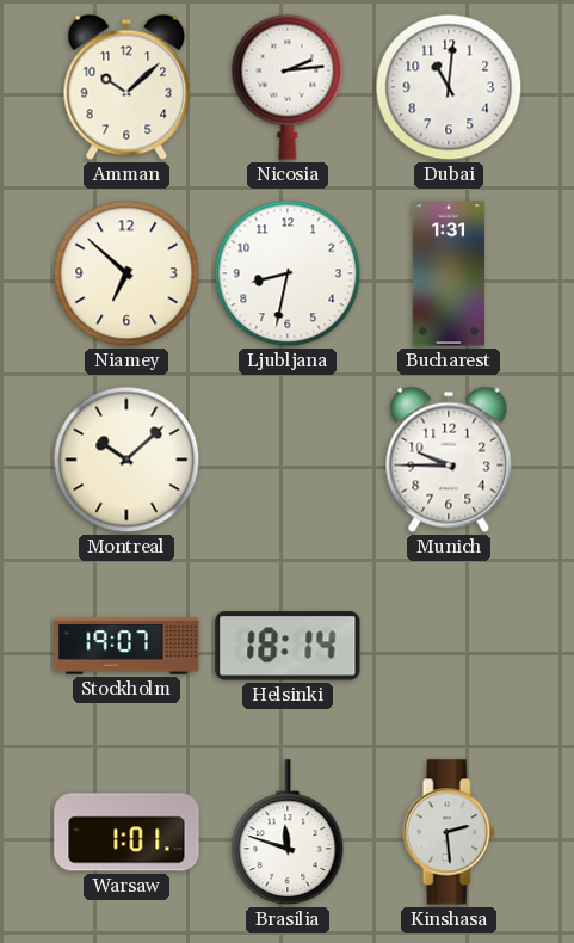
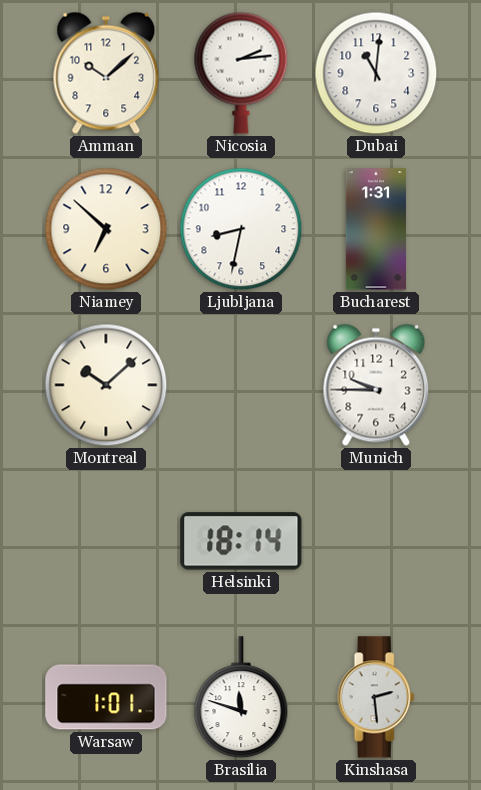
Stockholm: 19:07 -> none (126, 646)
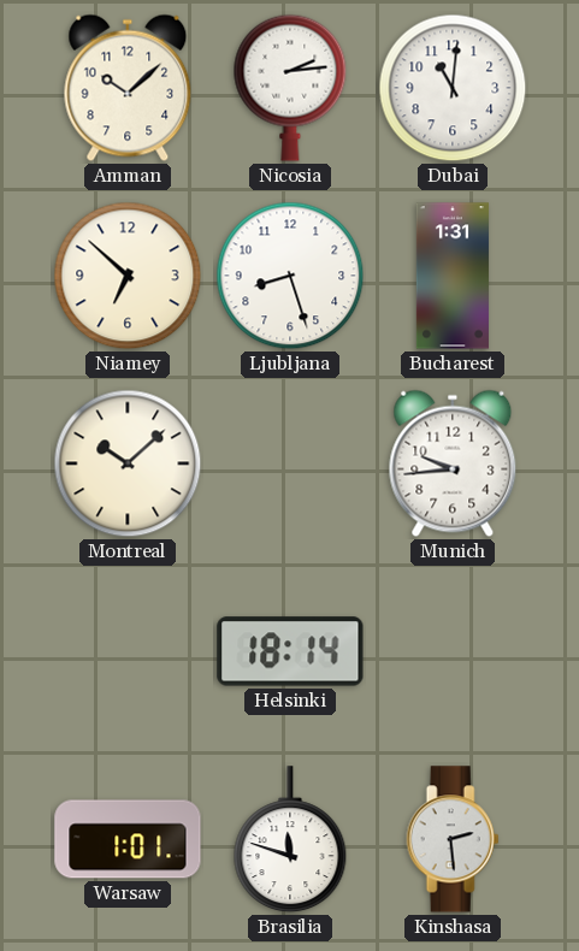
Ljubljana: 8:32 -> 8:27 (290, 276)
Munich: 9:45 -> 9:44 (453, 463)
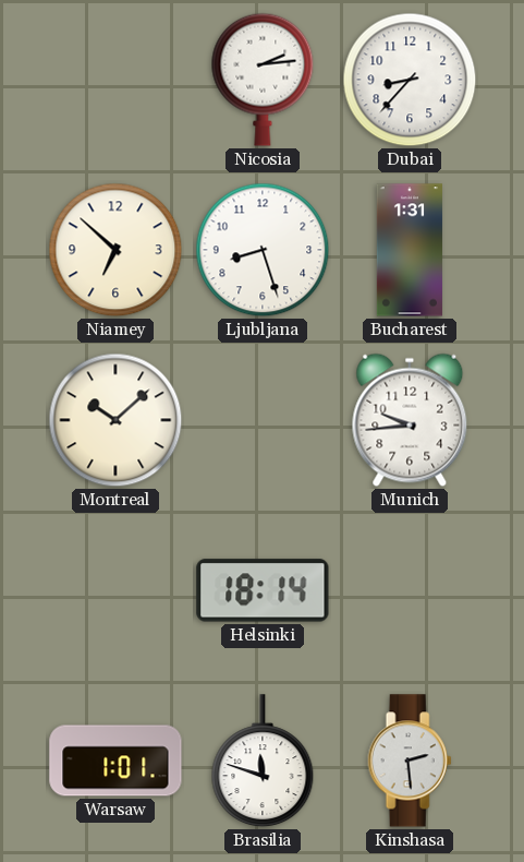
Amman: 10:08 -> none (128, 88)
Dubai: 11:01 -> 8:37 (410, 80)
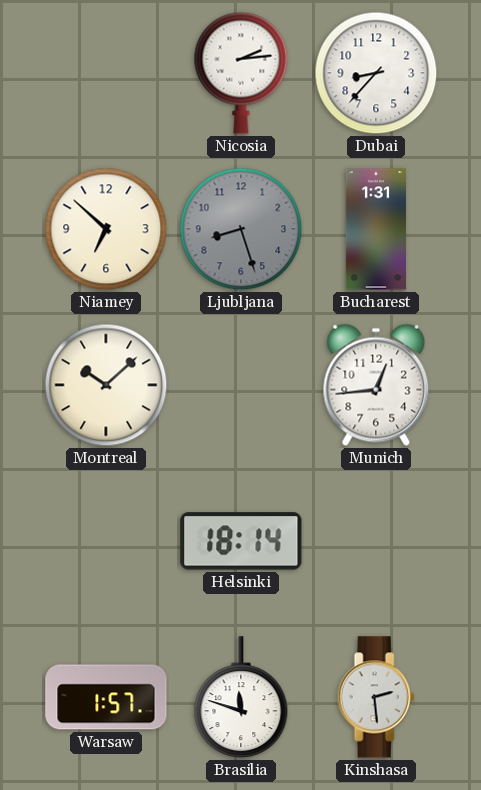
Ljubljana dial: white -> grey (241, 229)
Munich: 9:44 -> 12:44 (376, 385)
Warsaw: 1:01 -> 1:57 (106, 697)
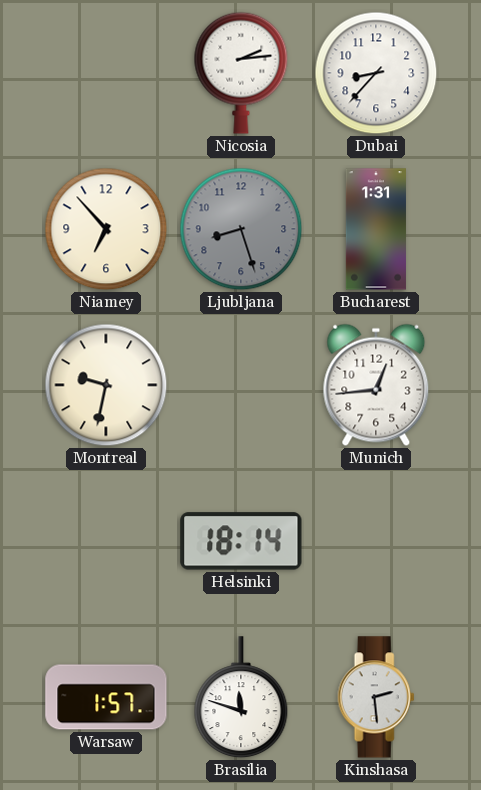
Niamey: 6:52 -> 6:53 (106, 229)
Montreal: 10:08 -> 9:32 (106, 385)
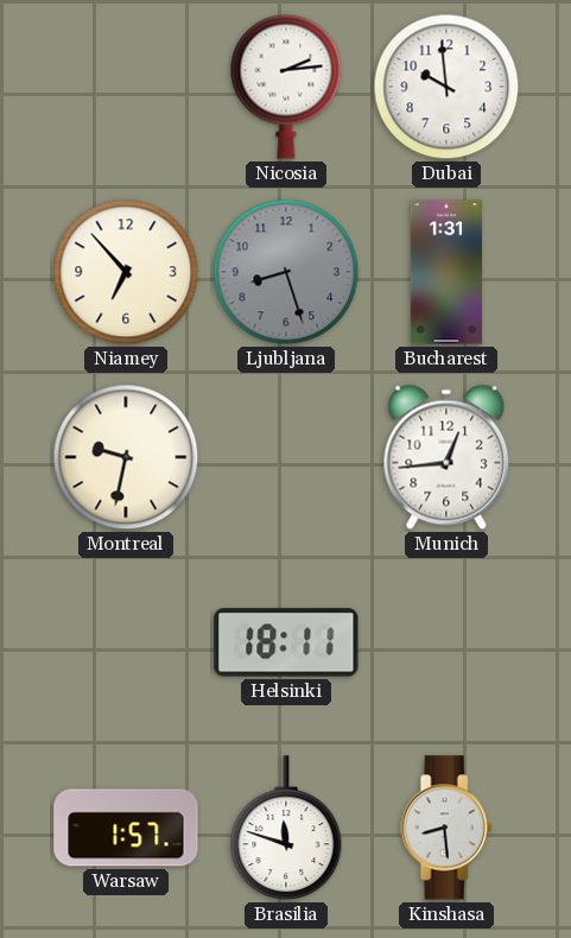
Dubai: 8:37 -> 9:59 (446, 87)
Helsinki: 18:14 -> 18:11 (286, 642)
Kinshasa: 2:29 -> 8:29 (446, 828)
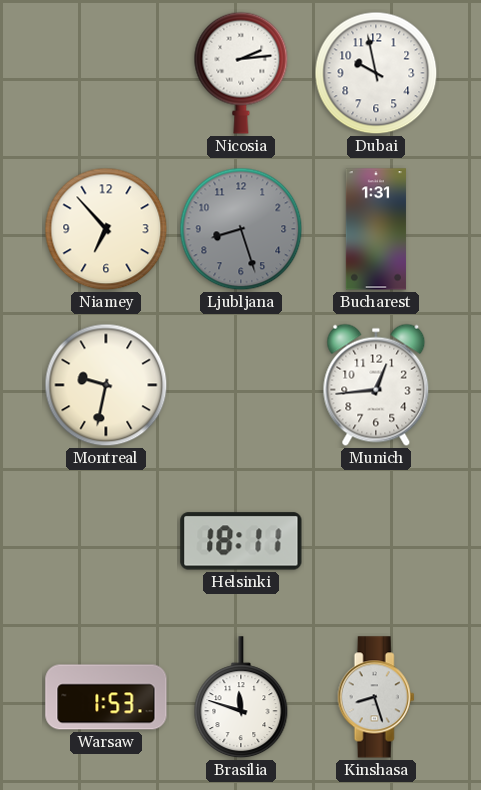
Dubai: 9:59 -> 9:58 (376, 73)
Warsaw: 1:57 -> 1:53 (106, 697)
Kinshasa: 8:29 -> 8:27 (376, 697)
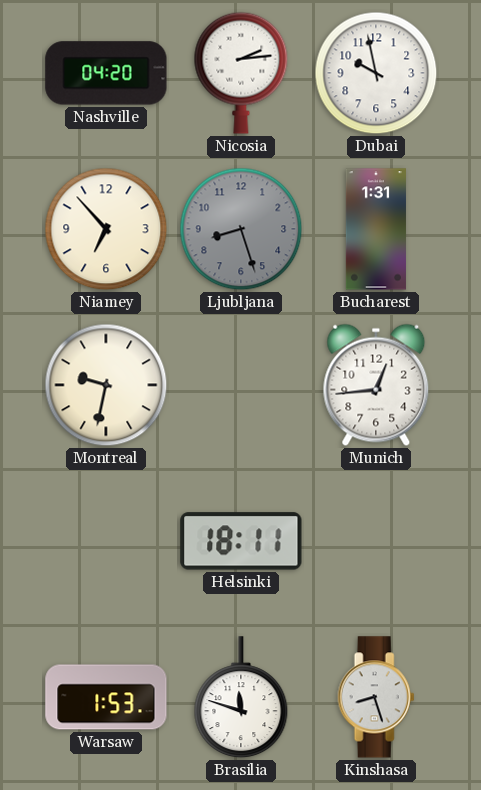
Nashville: none -> 04:20 (106, 73)
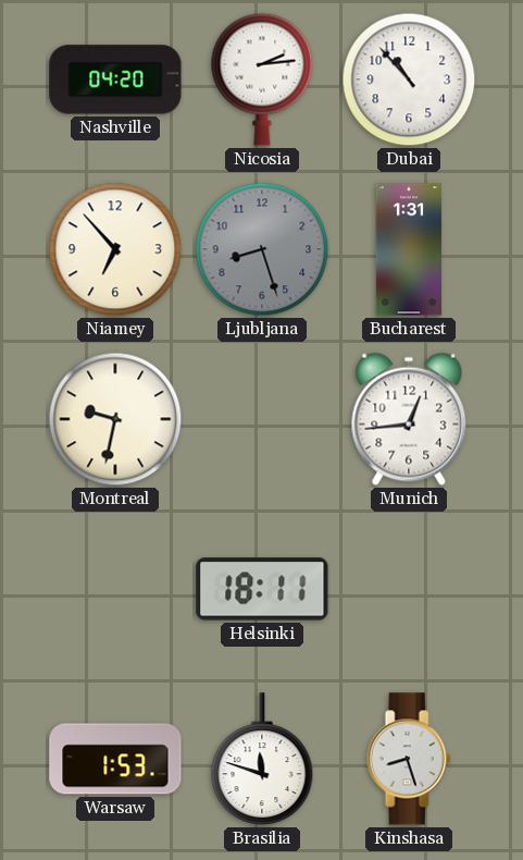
Dubai: 9:58 -> 10:53 (409, 79)
